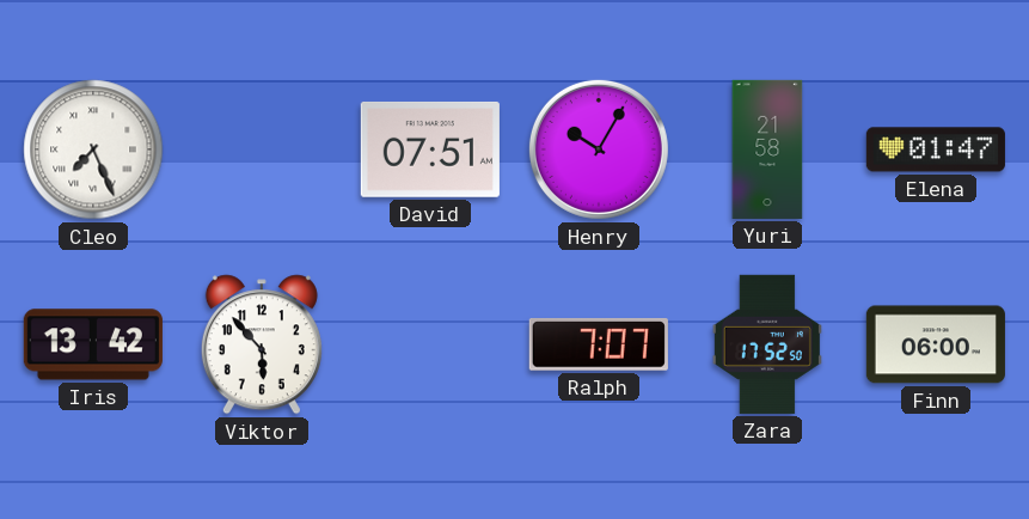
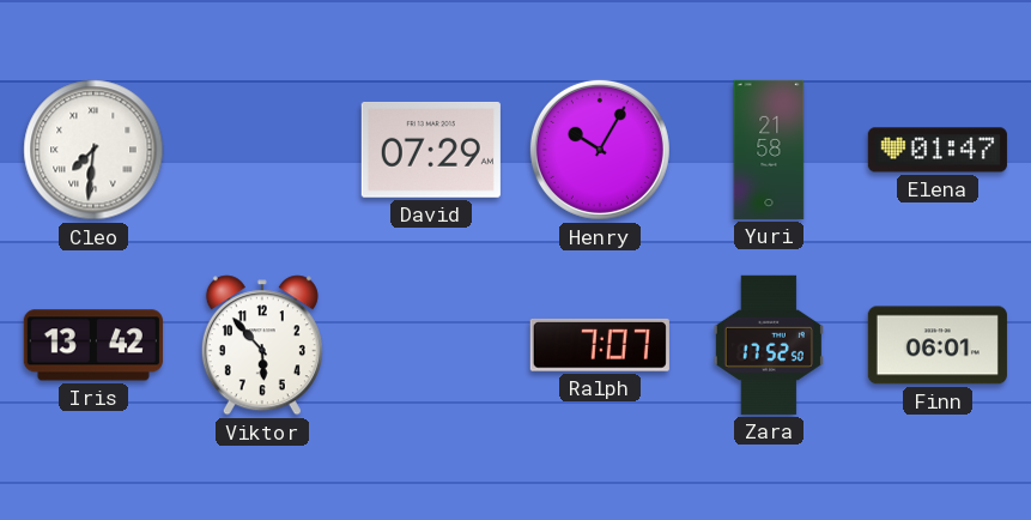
Cleo: 7:26 -> 7:31 (93, 150)
David: 07:51 -> 07:29 (431, 150)
Finn: 06:00 -> 06:01 (938, 345)
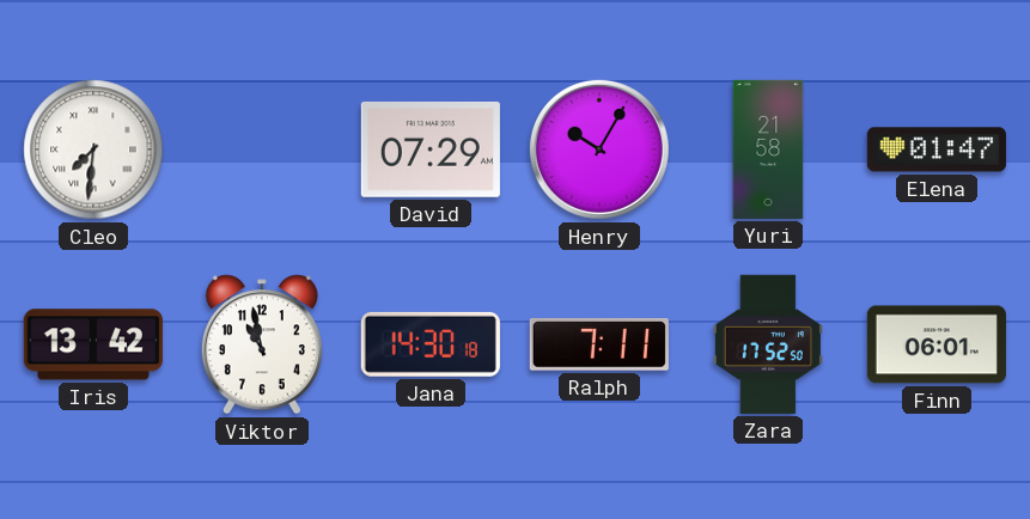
Viktor: 5:53 -> 10:58 (262, 344)
Jana: none -> 14:30 (431, 344)
Ralph: 7:07 -> 7:11 (599, 344)
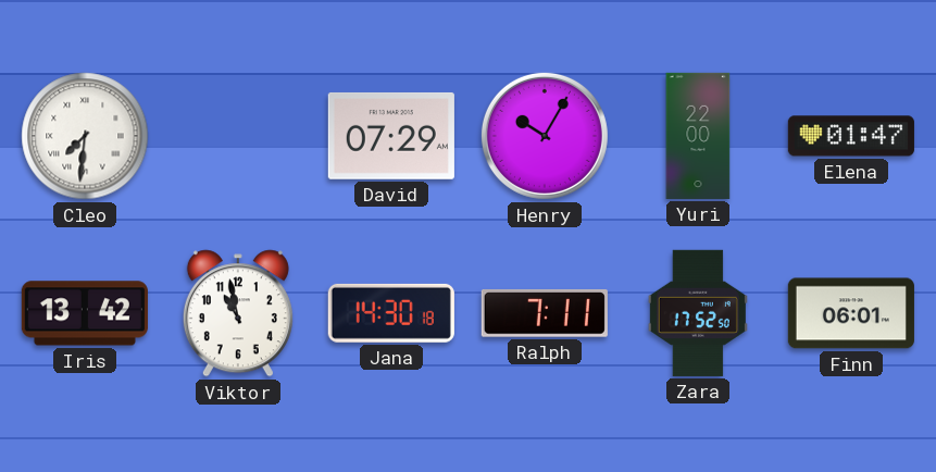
Yuri: 21:58 -> 22:00 (698, 136)
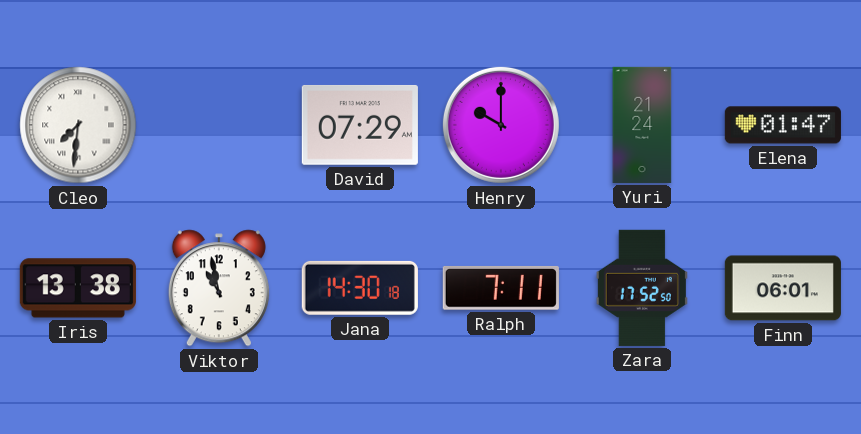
Henry: 10:05 -> 10:00 (501, 125)
Yuri: 22:00 -> 21:24 (642, 125)
Iris: 13:42 -> 13:38 (78, 288)
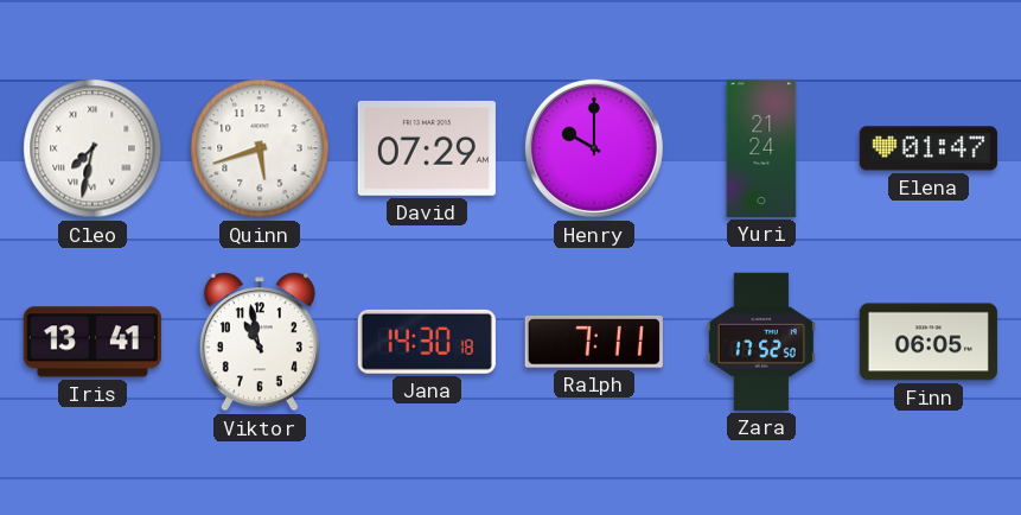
Cleo: 7:31 -> 7:32 (92, 148)
Quinn: none -> 5:42 (260, 148)
Iris: 13:38 -> 13:41 (92, 342)
Finn: 06:01 -> 06:05 (929, 342)
